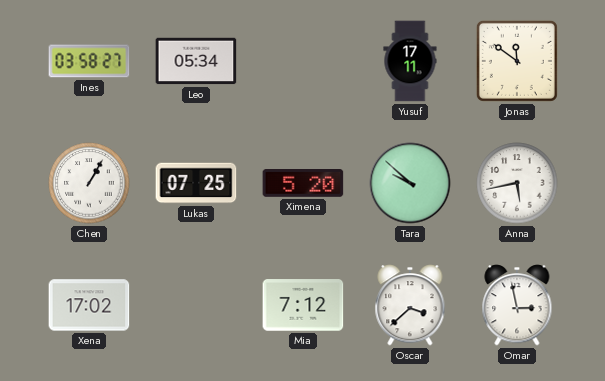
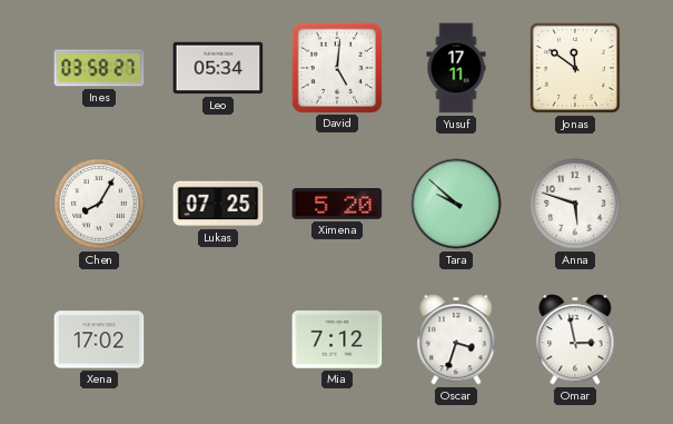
David: none -> 5:01 (336, 67)
Chen: 1:05 -> 8:05 (99, 204)
Anna: 5:43 -> 5:48 (575, 204)
Oscar: 3:38 -> 3:33 (456, 339)
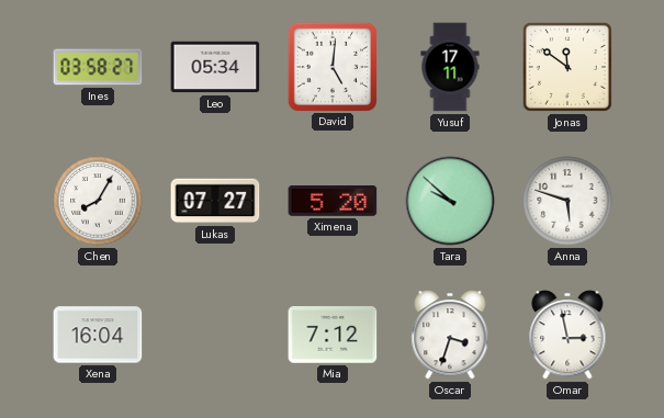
Lukas: 07:25 -> 07:27 (215, 201)
Xena: 17:02 -> 16:04 (98, 335)
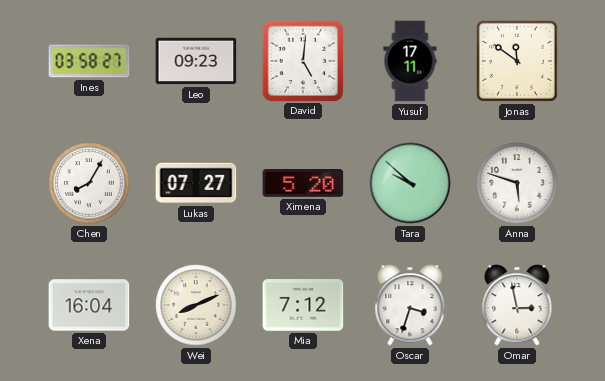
Leo: 05:34 -> 09:23 (196, 61)
Wei: none -> 8:11 (196, 305)
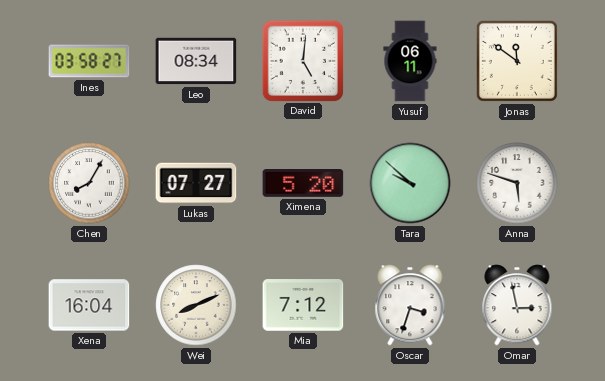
Leo: 09:23 -> 08:34 (196, 61)
Yusuf: 17:11 -> 06:11 (410, 61)
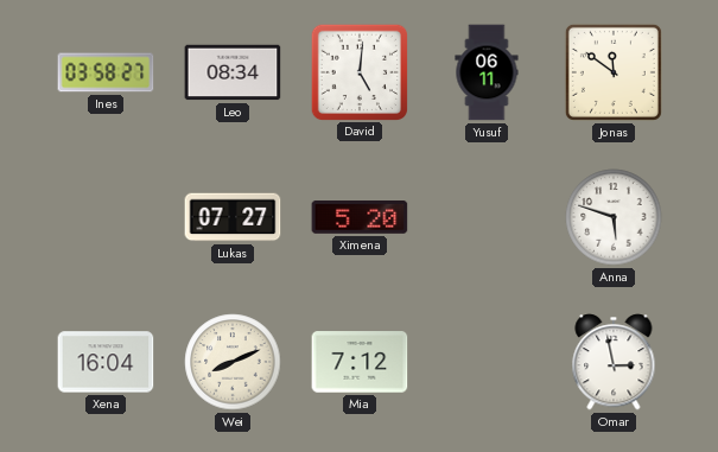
Chen: 8:05 -> none (89, 183)
Tara: 9:52 -> none (410, 183)
Oscar: 3:33 -> none (410, 305)
